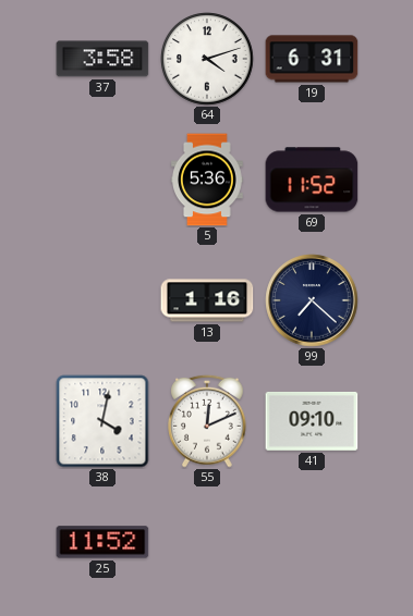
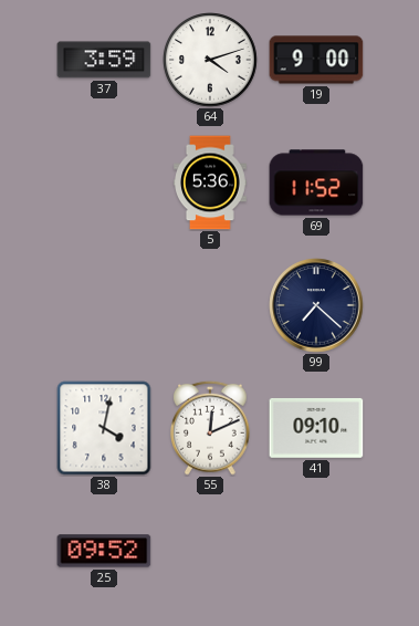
37: 3:58 -> 3:59 (104, 60)
19: 6:31 -> 9:00 (316, 60)
13: 1:16 -> none (207, 300)
25: 11:52 -> 09:52 (104, 551)
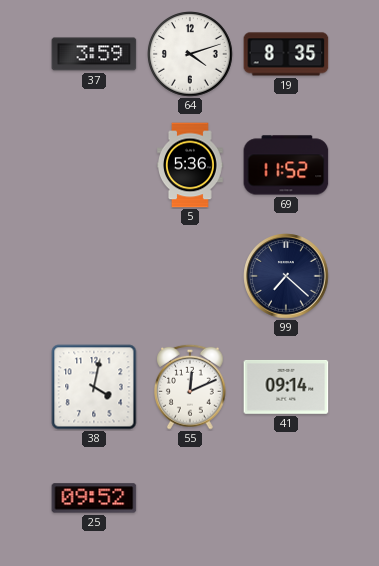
19: 9:00 -> 8:35 (286, 54)
41: 09:10 -> 09:14 (286, 387)
